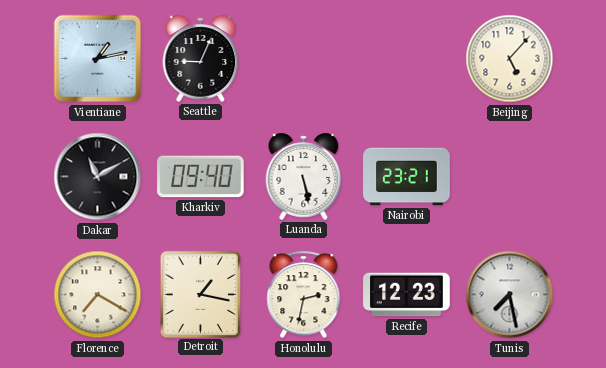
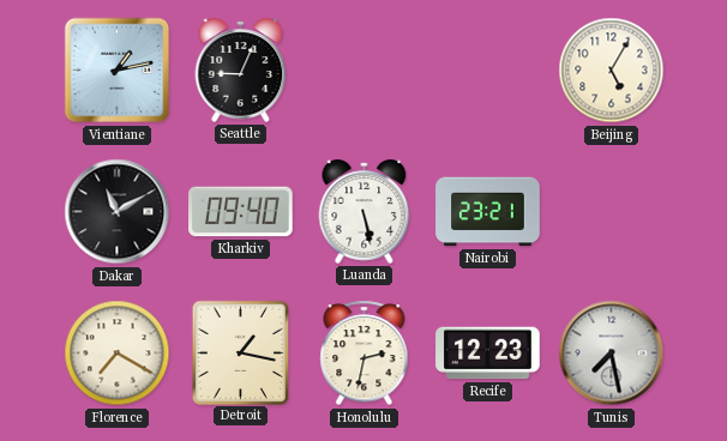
Beijing: 5:07 -> 5:05 (612, 71)
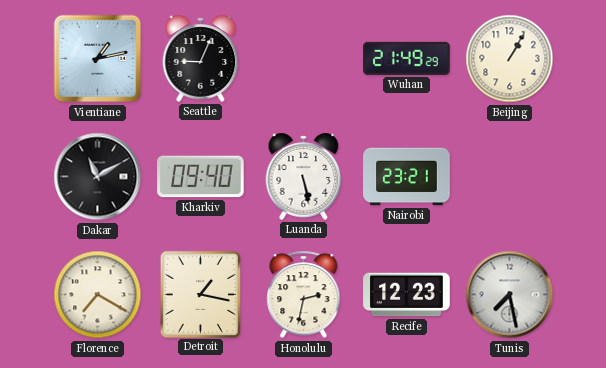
Wuhan: none -> 21:49 (407, 58)
Beijing: 5:05 -> 1:05 (510, 59)
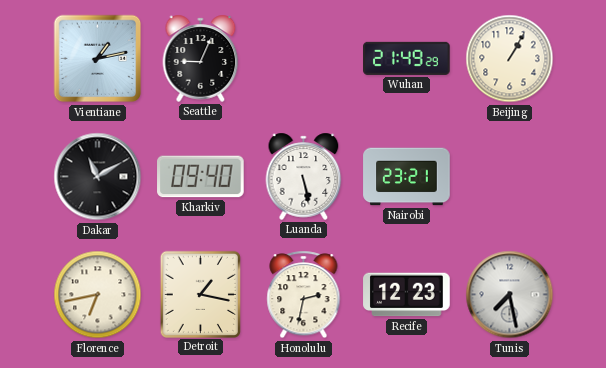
Florence: 7:20 -> 6:43 (98, 295)
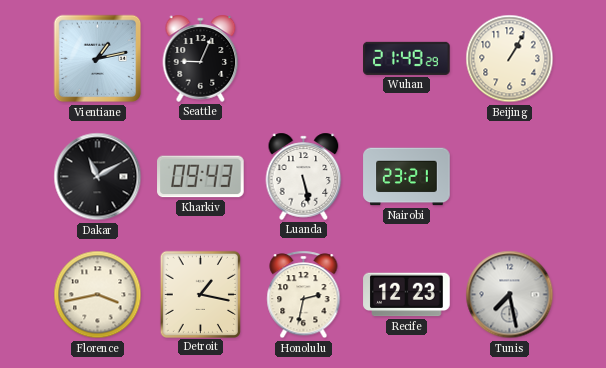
Kharkiv: 09:40 -> 09:43 (201, 177)
Florence: 6:43 -> 3:43 (98, 295)
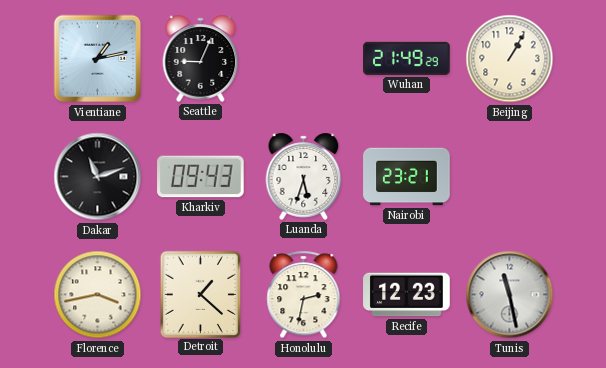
Dakar: 11:10 -> 11:12 (98, 177)
Luanda: 5:28 -> 5:33 (304, 176)
Detroit: 1:17 -> 1:22 (200, 294)
Tunis: 7:28 -> 11:28 (510, 295)
